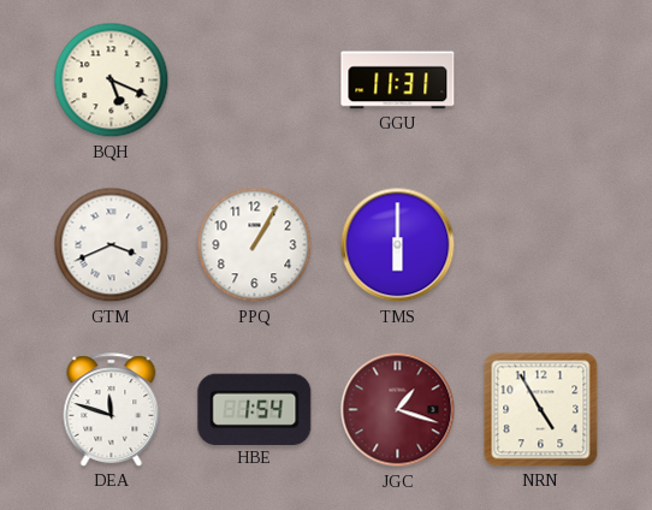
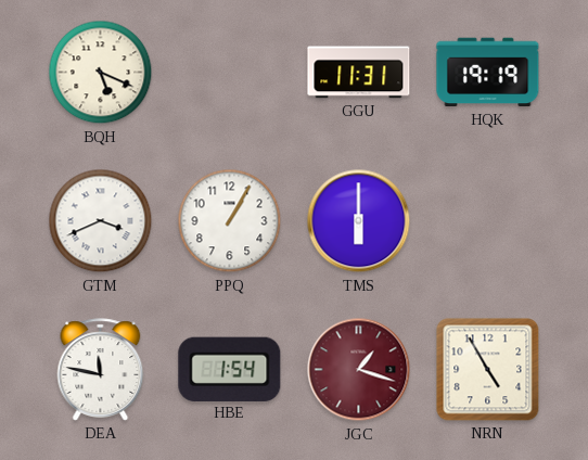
HQK: none -> 19:19 (488, 73)
DEA: 11:48 -> 11:47 (101, 370)
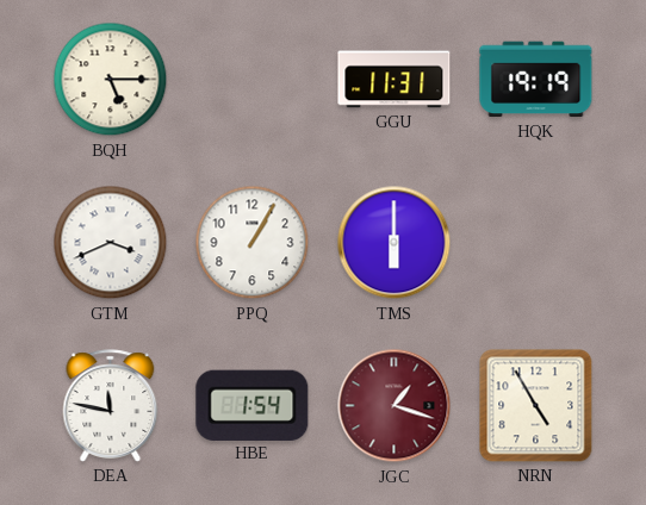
BQH: 5:19 -> 5:15 (111, 80)
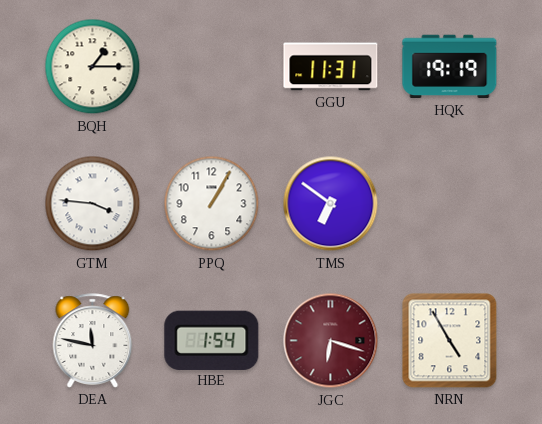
BQH: 5:15 -> 1:15 (93, 67)
GTM: 3:41 -> 3:46 (93, 204)
TMS: 6:00 -> 6:51 (331, 204)
JGC: 1:18 -> 6:18 (331, 341)
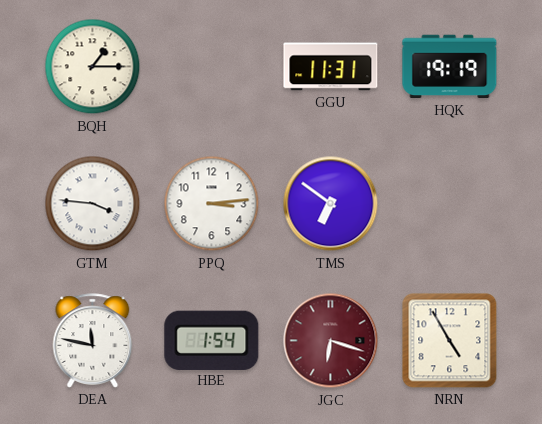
PPQ: 1:05 -> 3:14 (212, 204)
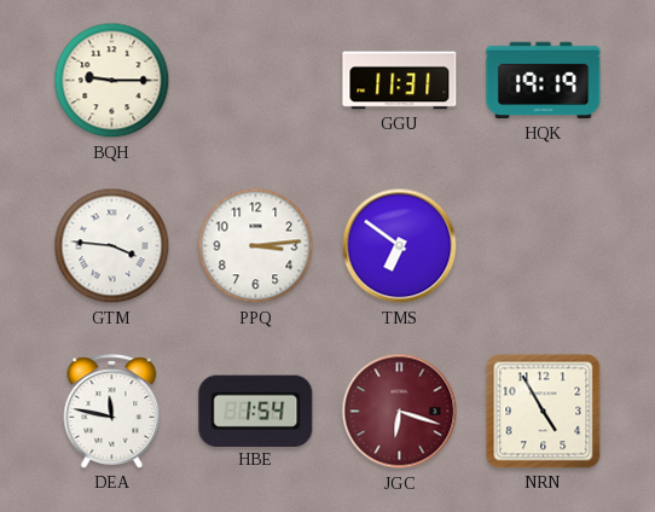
BQH: 1:15 -> 9:15 (112, 81)
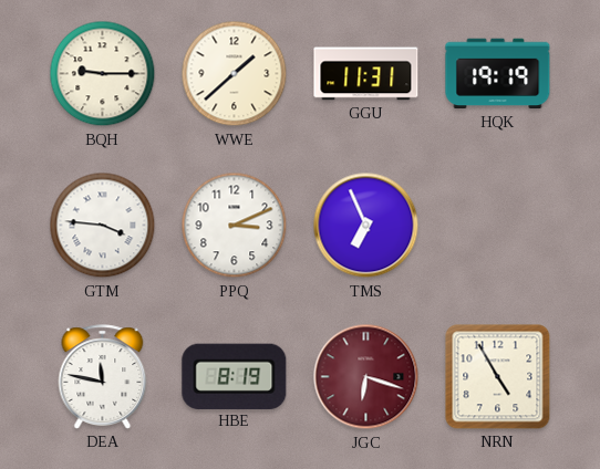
WWE: none -> 1:38 (235, 74)
PPQ: 3:14 -> 3:11 (235, 226)
TMS: 6:51 -> 6:56 (366, 226)
HBE: 1:54 -> 8:19 (235, 376)
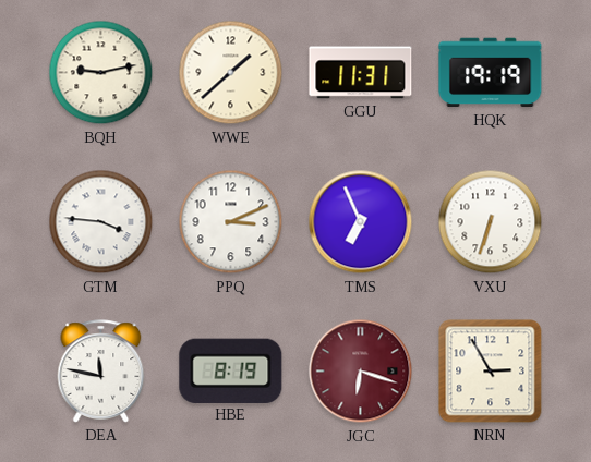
BQH: 9:15 -> 9:13 (101, 73)
VXU: none -> 6:33 (491, 222)
NRN: 4:55 -> 2:55 (491, 372)
